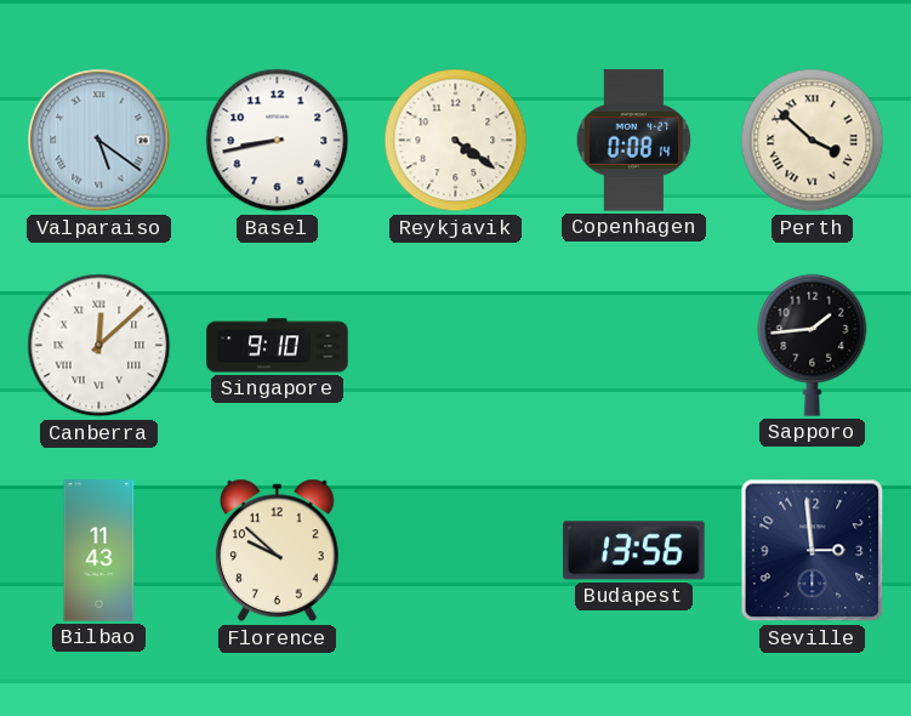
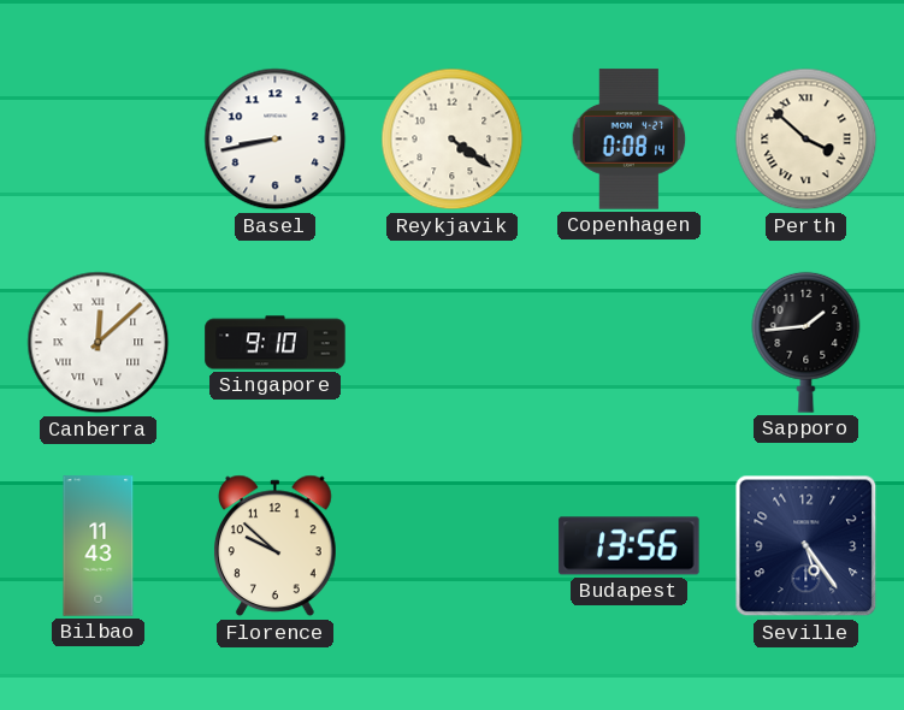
Valparaiso: 5:21 -> none (99, 141)
Seville: 2:59 -> 5:24 (806, 546)
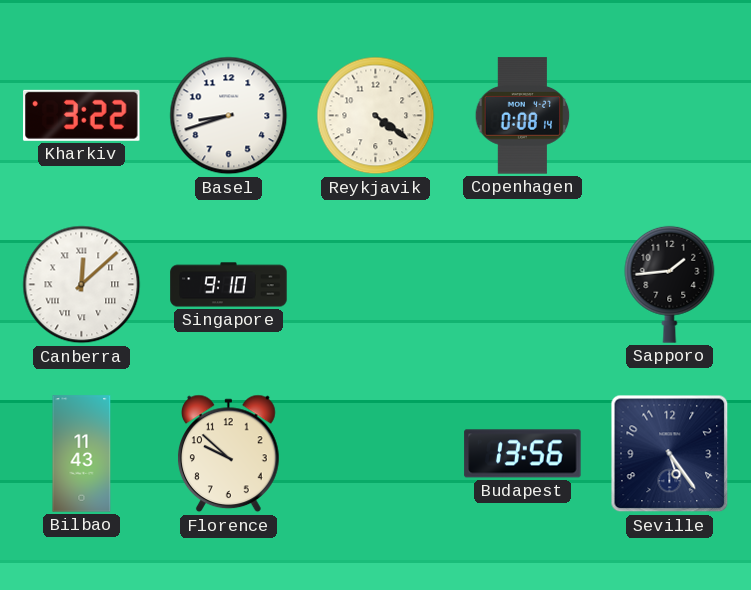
Kharkiv: none -> 3:22 (82, 115)
Basel: 8:43 -> 8:42 (229, 116)
Perth: 3:52 -> none (806, 140)
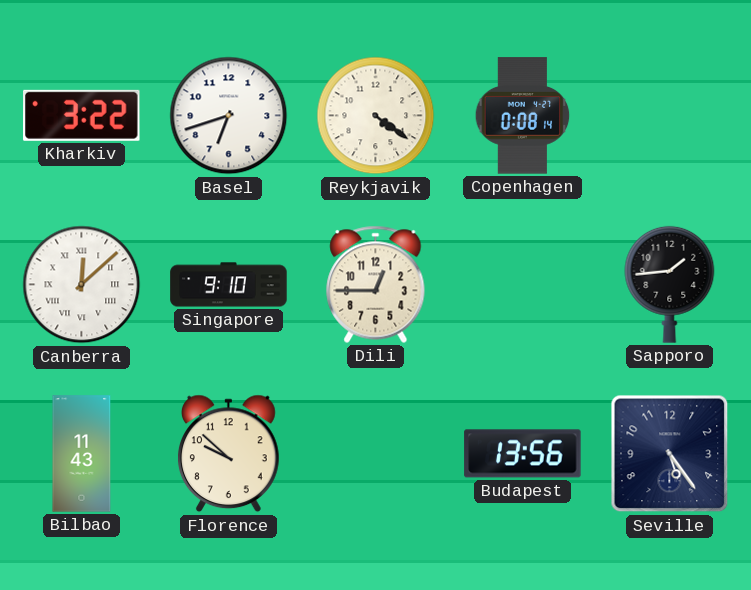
Basel: 8:42 -> 6:42 (229, 116)
Dili: none -> 12:45 (376, 284)
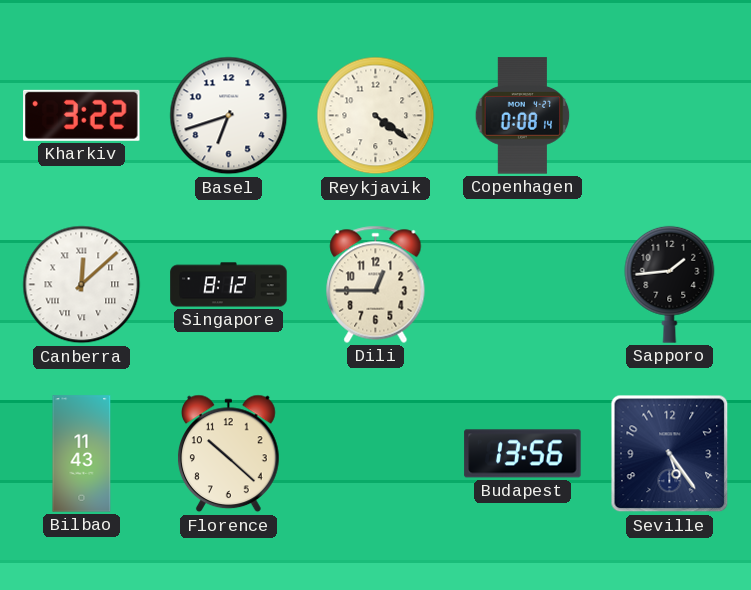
Singapore: 9:10 -> 8:12 (229, 285)
Florence: 9:52 -> 10:22 (228, 454)
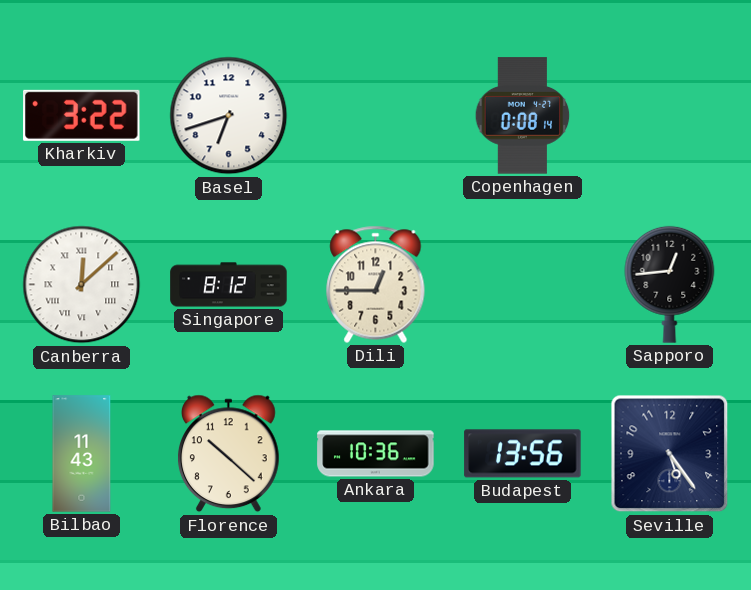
Reykjavik: 4:21 -> none (376, 116)
Sapporo: 1:44 -> 12:44 (670, 284)
Ankara: none -> 10:36 (376, 454)
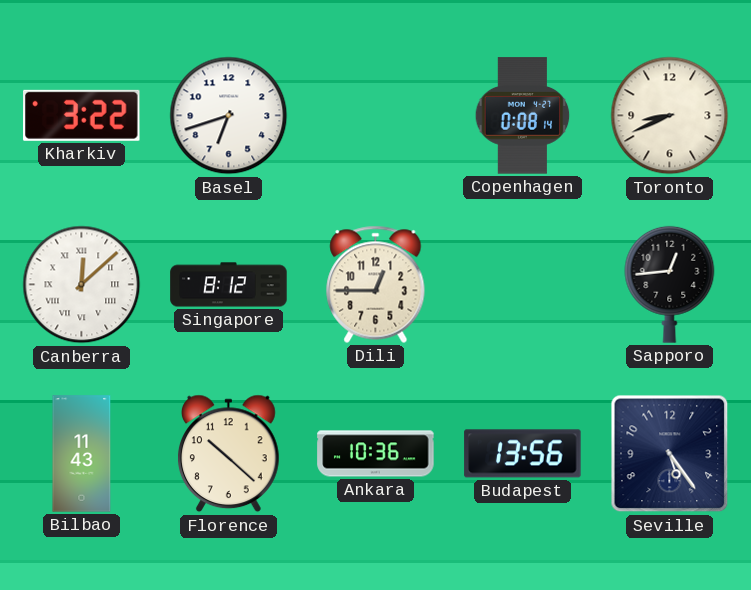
Toronto: none -> 8:41 (670, 116)
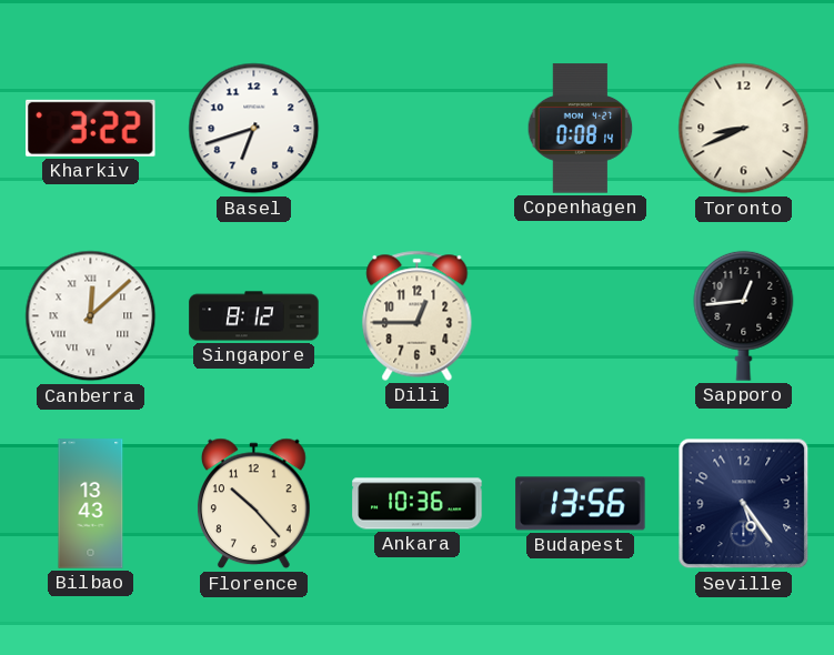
Bilbao: 11:43 -> 13:43 (91, 504)
Florence: 10:22 -> 10:23 (253, 504)
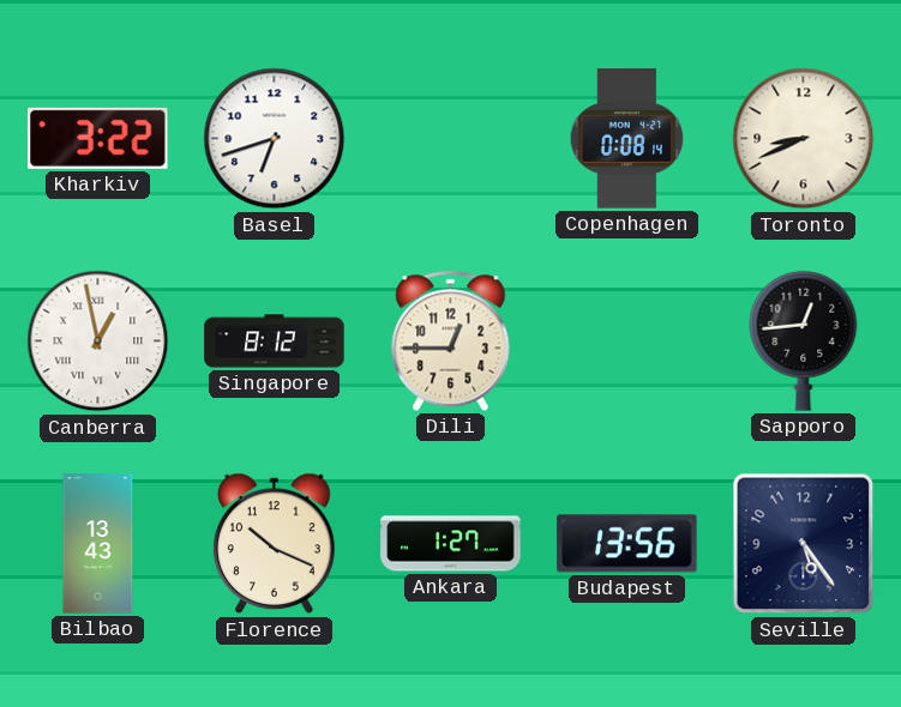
Canberra: 12:08 -> 12:58 (98, 342)
Florence: 10:23 -> 10:19 (274, 544)
Ankara: 10:36 -> 1:27 (451, 544)
